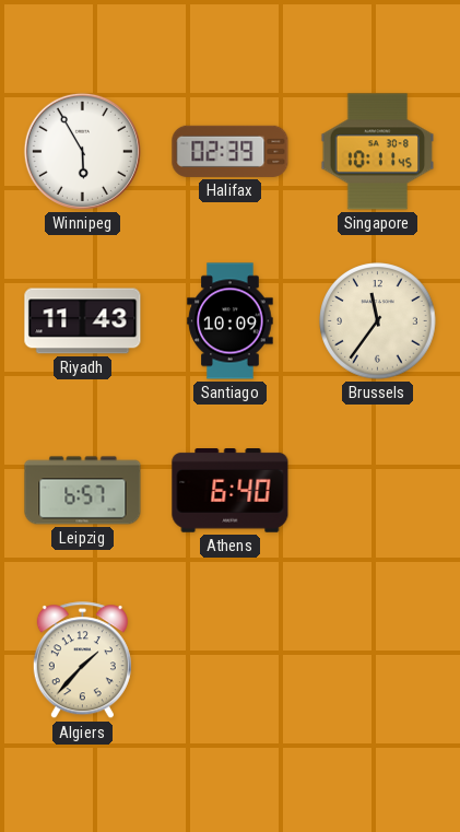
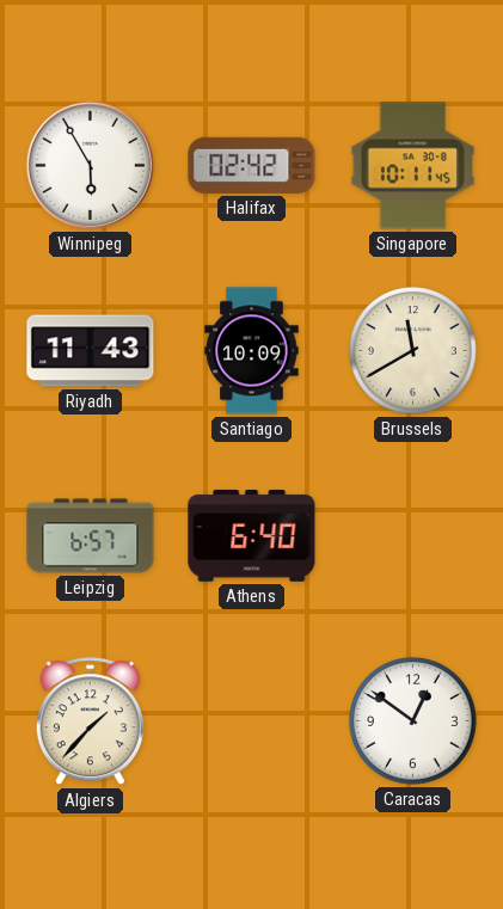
Halifax: 02:39 -> 02:42 (252, 165)
Brussels: 11:36 -> 11:40 (413, 351)
Caracas: none -> 12:51 (413, 721)
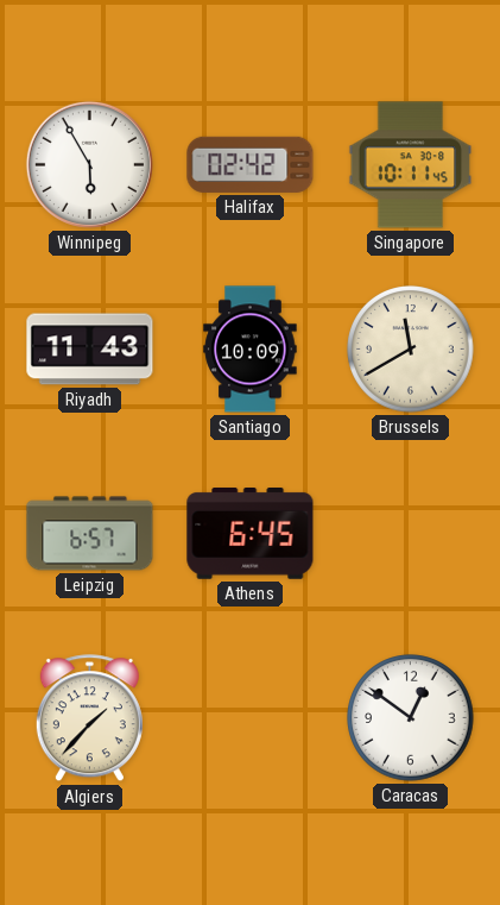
Athens: 6:40 -> 6:45 (251, 534)
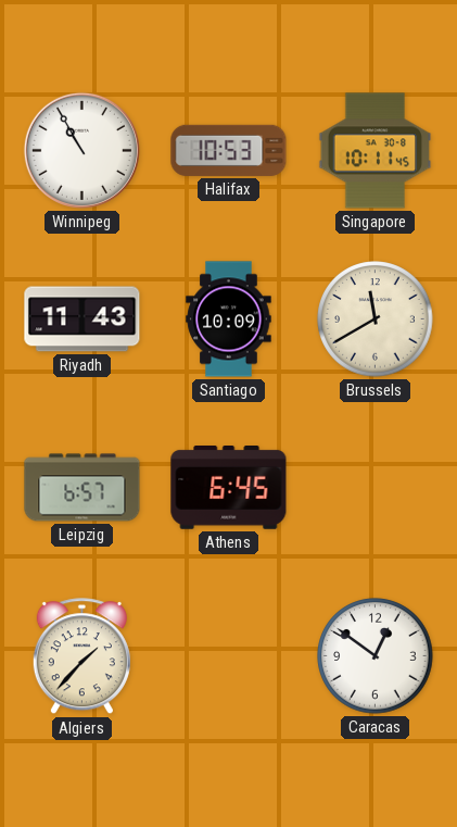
Winnipeg: 5:55 -> 10:55 (81, 150)
Halifax: 02:42 -> 10:53 (229, 150)
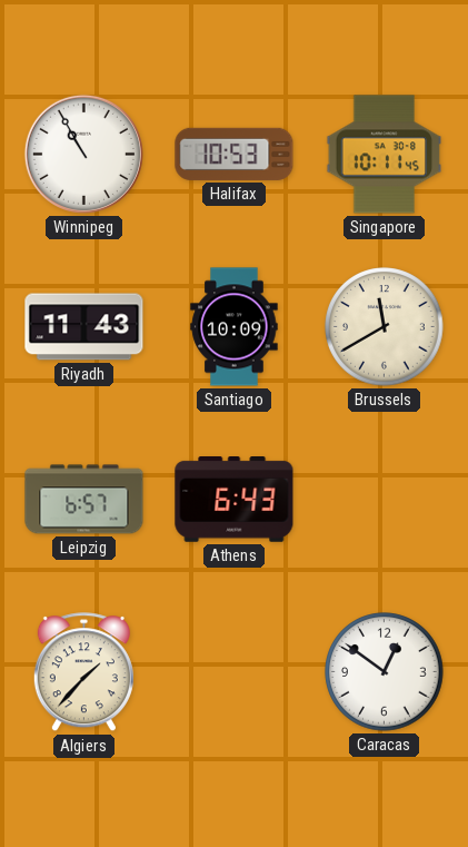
Athens: 6:45 -> 6:43 (235, 500)
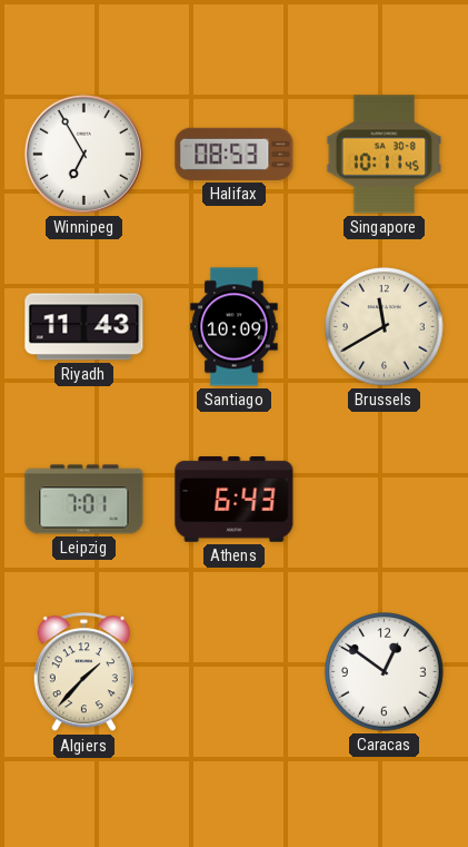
Winnipeg: 10:55 -> 6:55 (83, 154)
Halifax: 10:53 -> 08:53 (235, 154)
Leipzig: 6:57 -> 7:01 (84, 500)
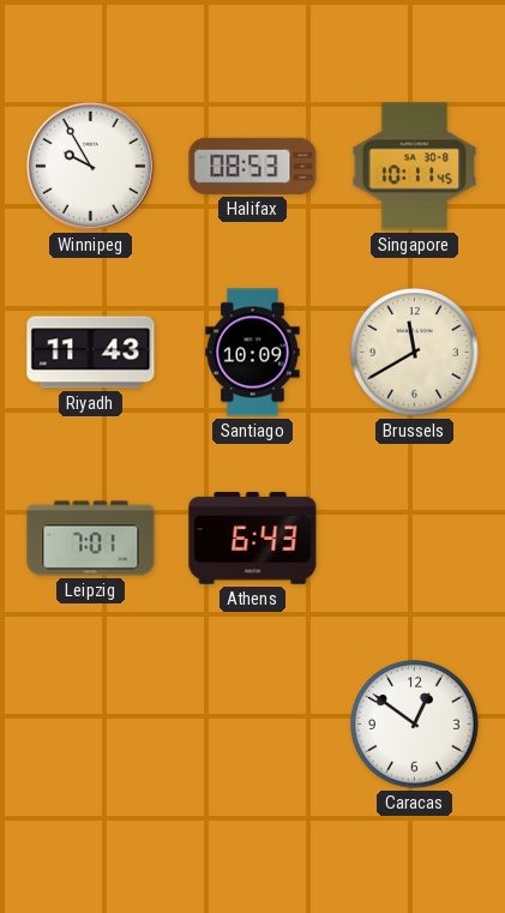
Winnipeg: 6:55 -> 9:55 (90, 166)
Algiers: 1:37 -> none (83, 672)
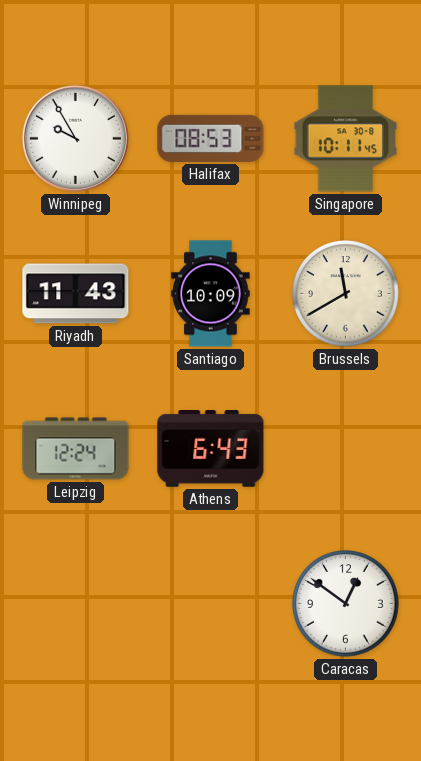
Leipzig: 7:01 -> 12:24 (76, 449)
